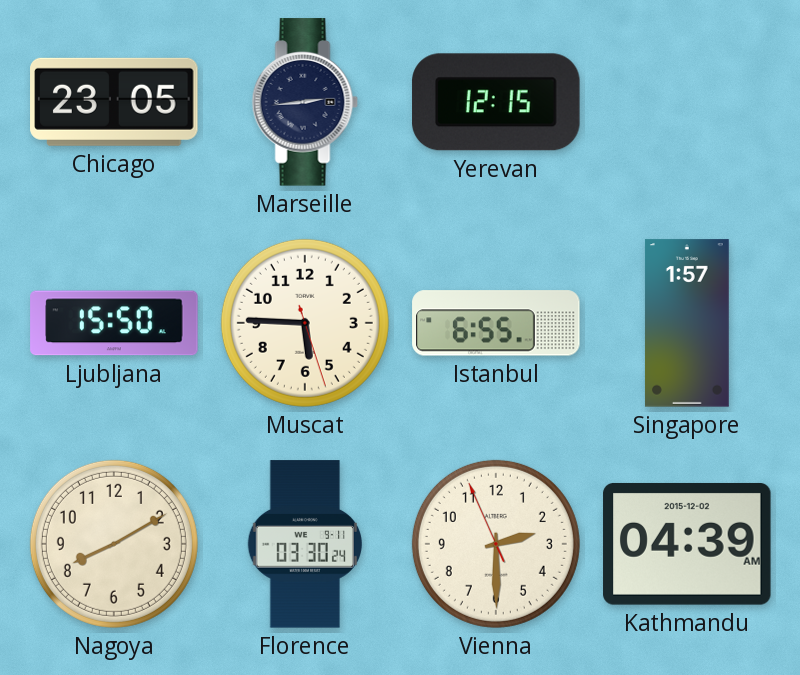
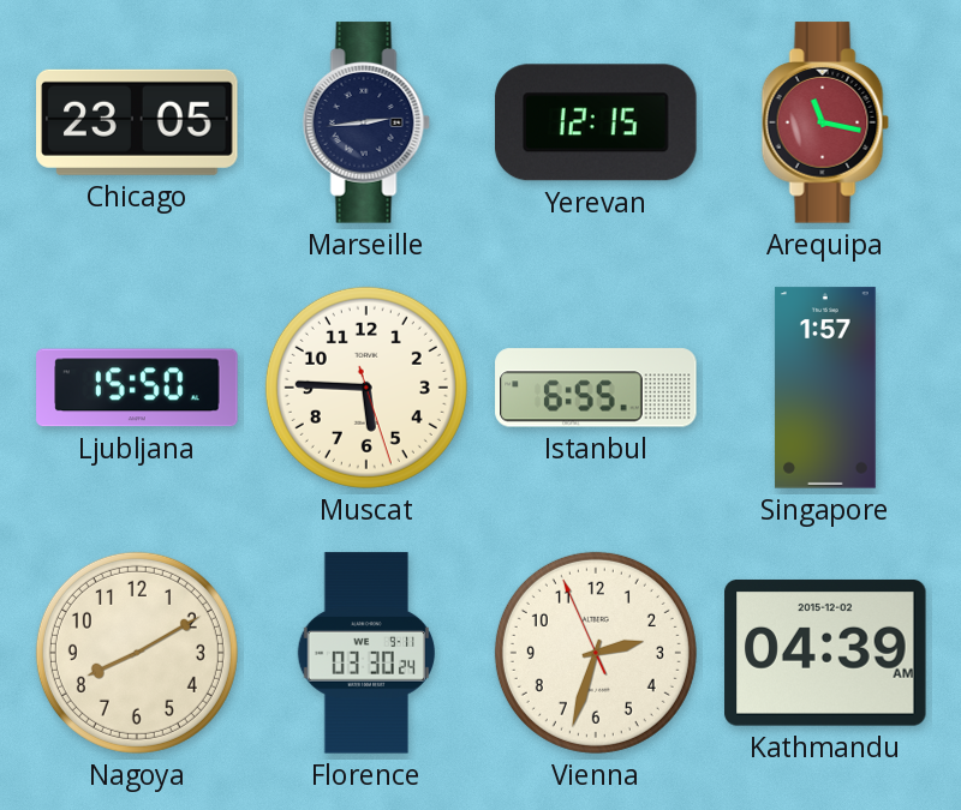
Arequipa: none -> 11:17 (825, 122)
Vienna: 2:29 -> 2:32 (596, 653)
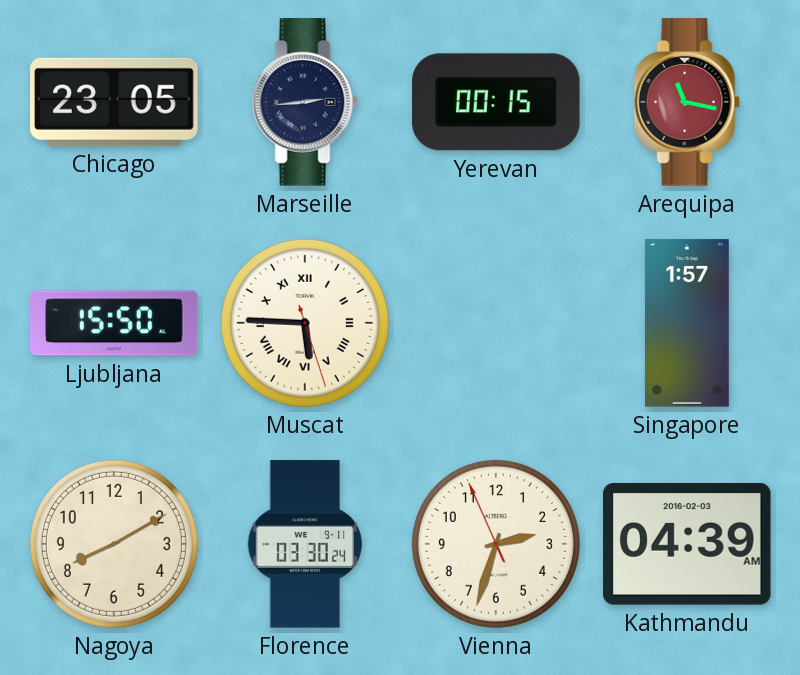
Yerevan: 12:15 -> 00:15 (496, 102)
Muscat numerals: Arabic -> Roman (305, 323)
Istanbul: 6:55 -> none (596, 388)
Kathmandu date: 2015-12-02 -> 2016-02-03 (687, 544)
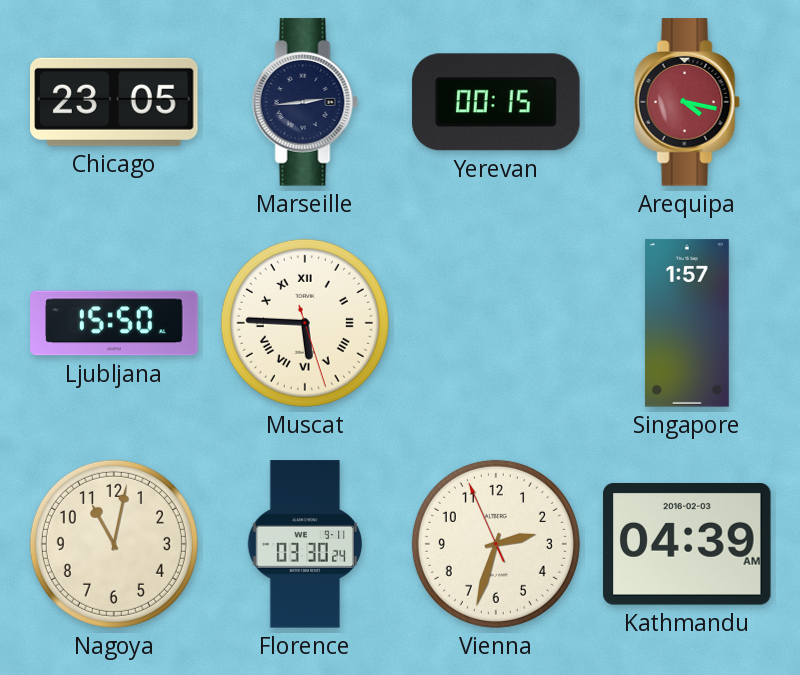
Arequipa: 11:17 -> 4:17 (687, 102)
Nagoya: 8:10 -> 11:02 (114, 544)
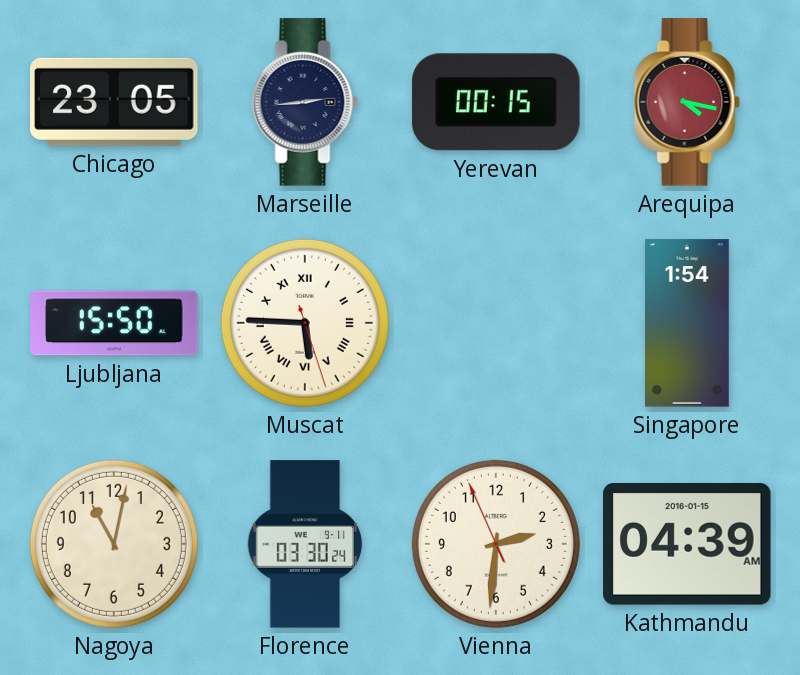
Singapore: 1:57 -> 1:54 (687, 323)
Vienna: 2:32 -> 2:30 (496, 544)
Kathmandu date: 2016-02-03 -> 2016-01-15 (687, 544)
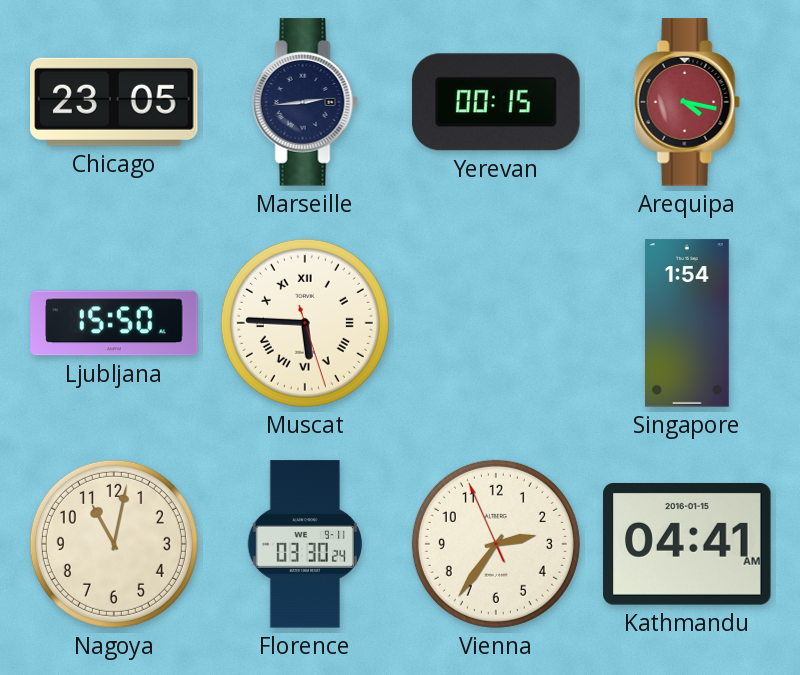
Vienna: 2:30 -> 2:35 (496, 544)
Kathmandu: 04:39 -> 04:41 (687, 544)
